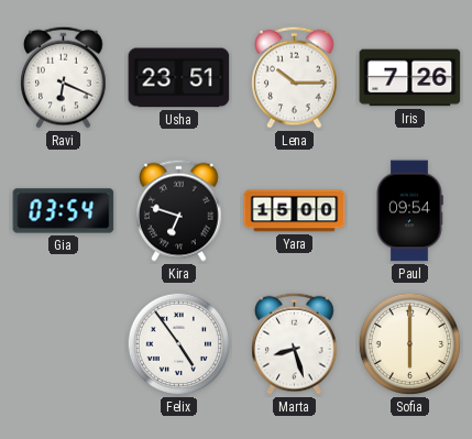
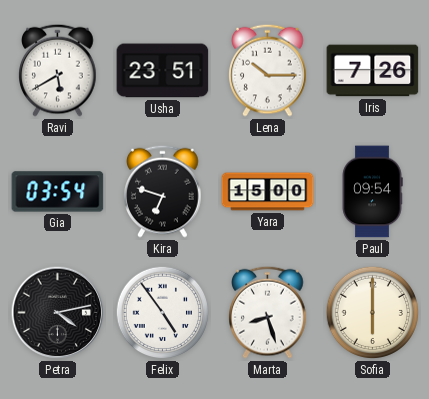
Ravi: 6:19 -> 5:40 (58, 70)
Petra: none -> 4:13 (58, 313)
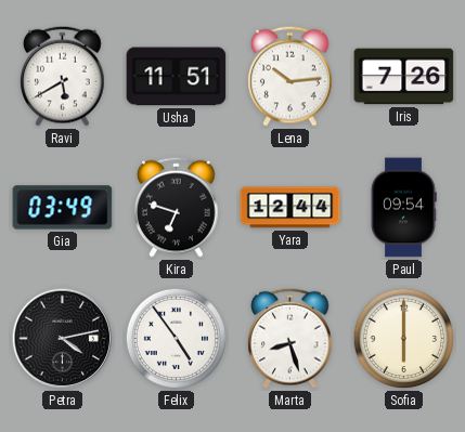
Usha: 23:51 -> 11:51 (177, 77)
Lena: 10:15 -> 10:14 (290, 76)
Gia: 03:54 -> 03:49 (63, 208)
Yara: 15:00 -> 12:44 (290, 208)
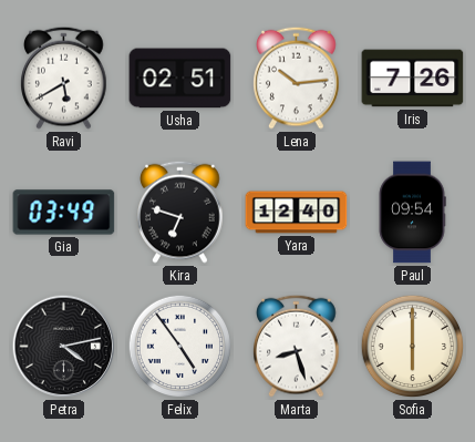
Usha: 11:51 -> 02:51 (180, 79)
Yara: 12:44 -> 12:40 (297, 213)
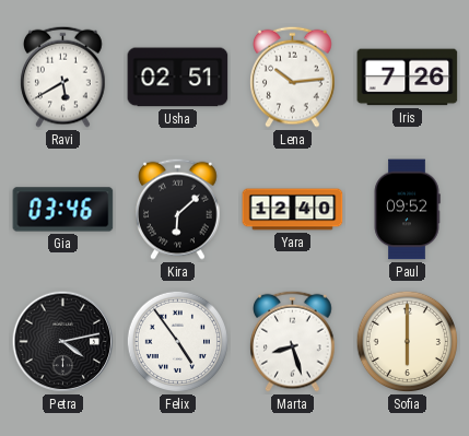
Gia: 03:49 -> 03:46 (63, 210)
Kira: 6:48 -> 6:08 (178, 209)
Paul: 09:54 -> 09:52 (407, 210)
